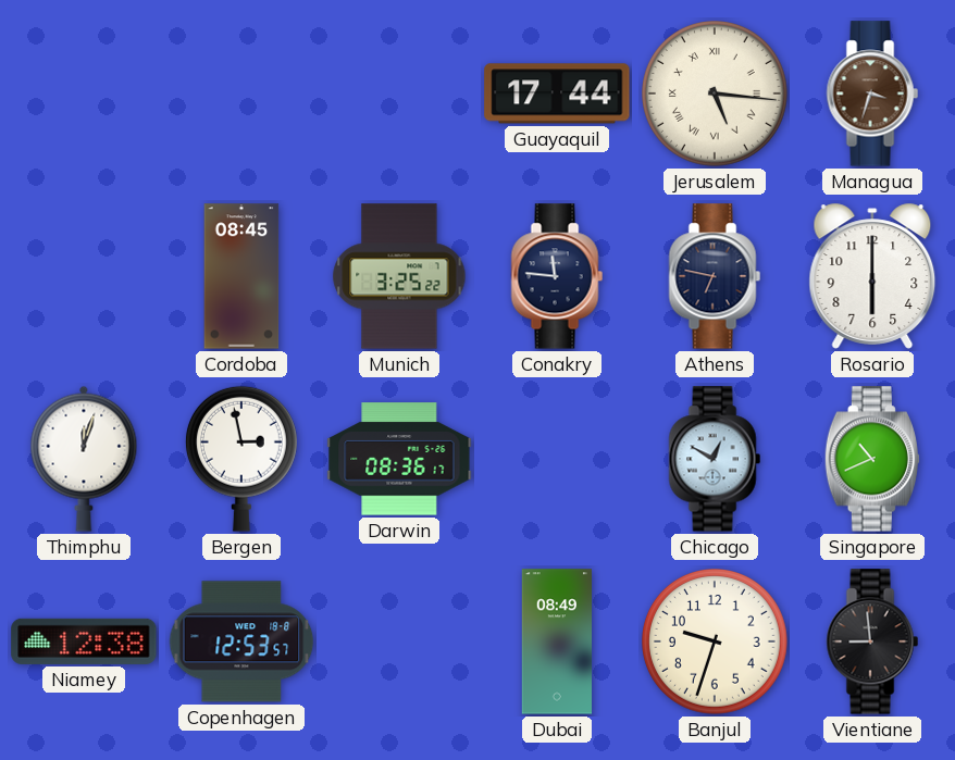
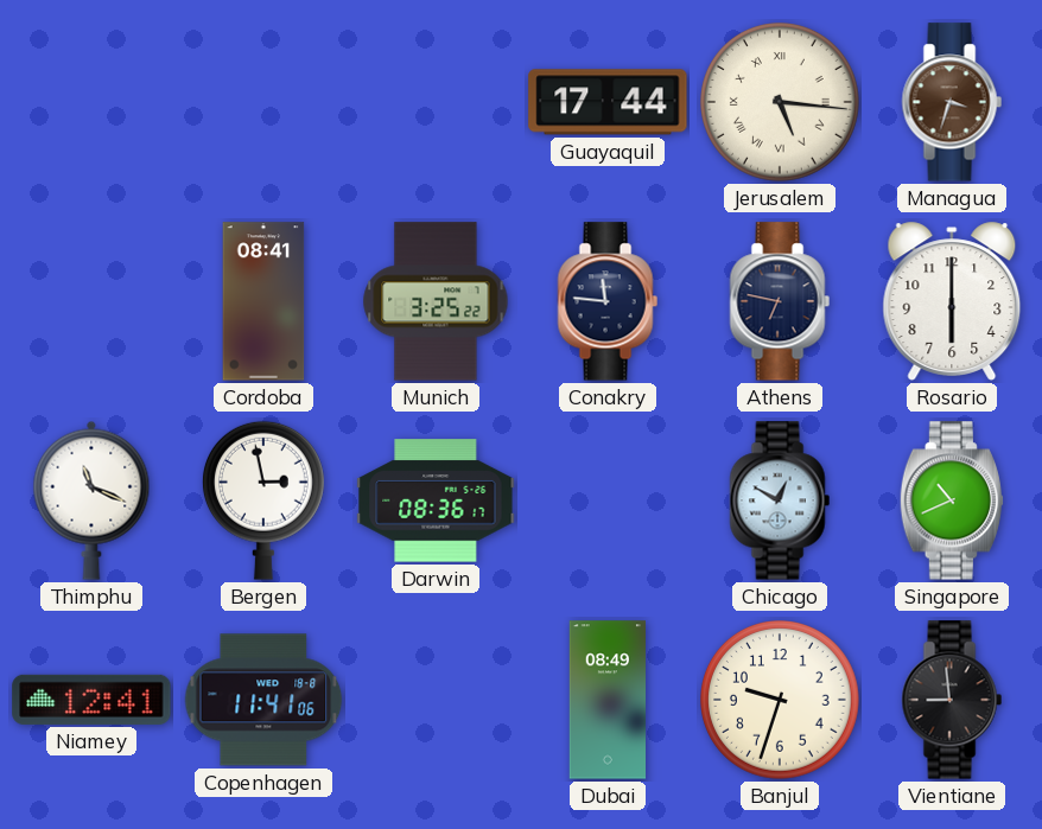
Cordoba: 08:45 -> 08:41 (263, 301)
Thimphu: 12:03 -> 11:19 (91, 500)
Niamey: 12:38 -> 12:41 (91, 700)
Copenhagen: 12:53 -> 11:41 (263, 700)
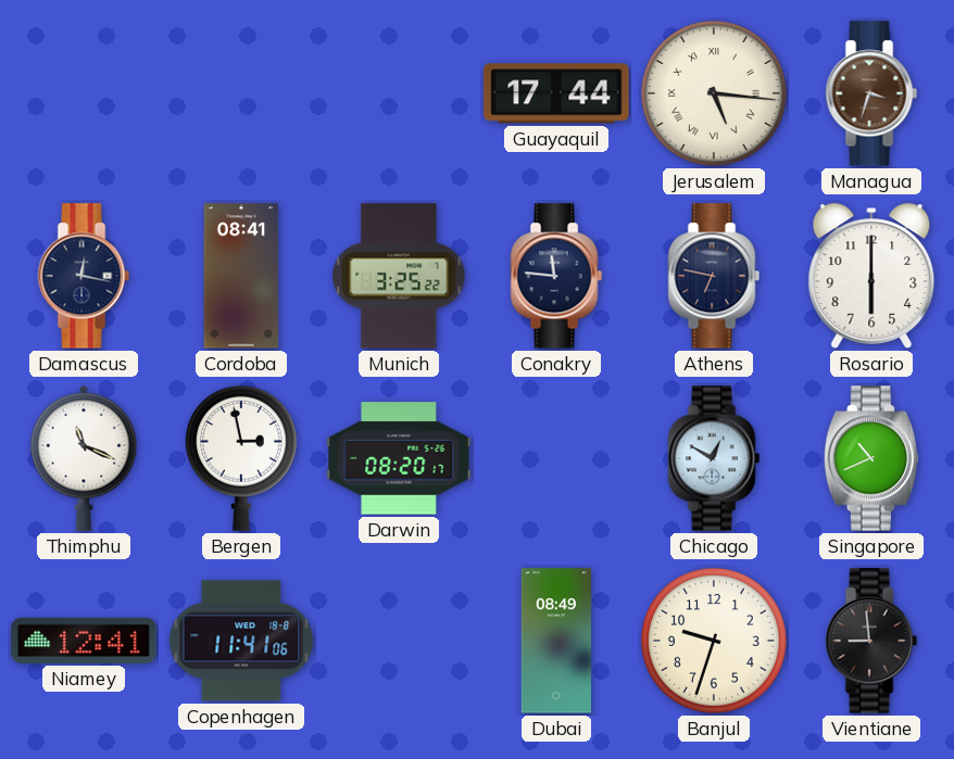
Damascus: none -> 12:17 (84, 276)
Darwin: 08:36 -> 08:20 (399, 458)
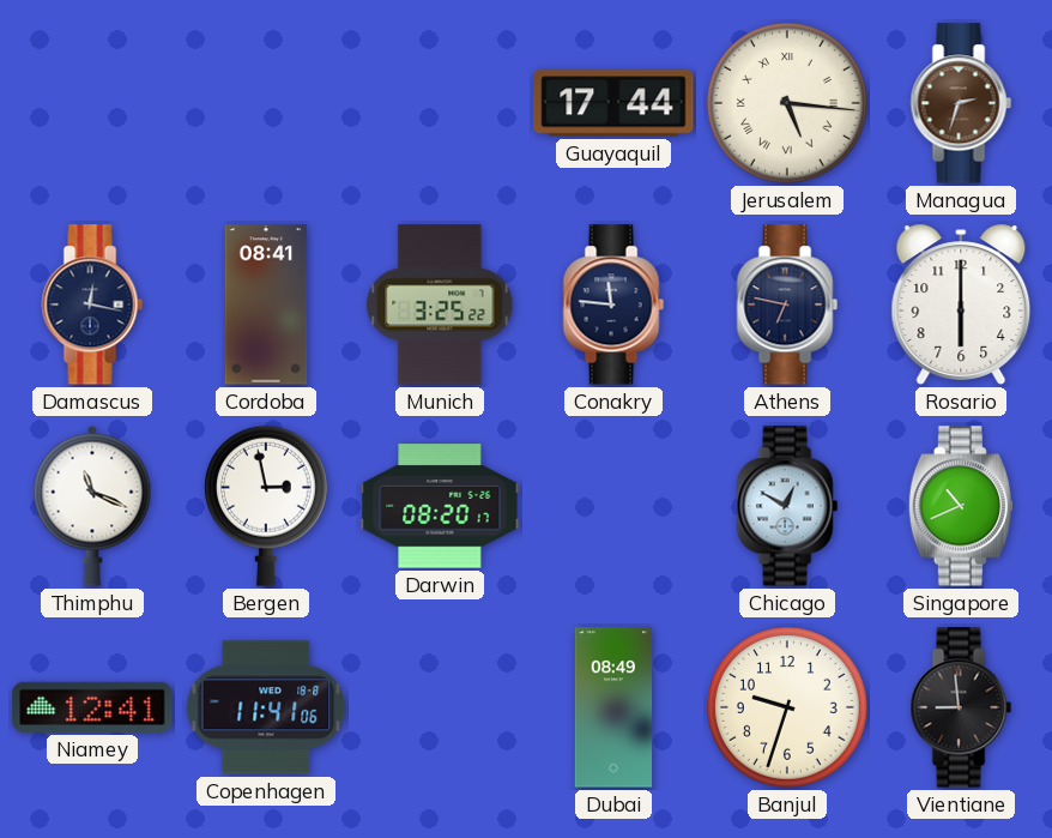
Managua: 3:33 -> 2:33 (961, 103)
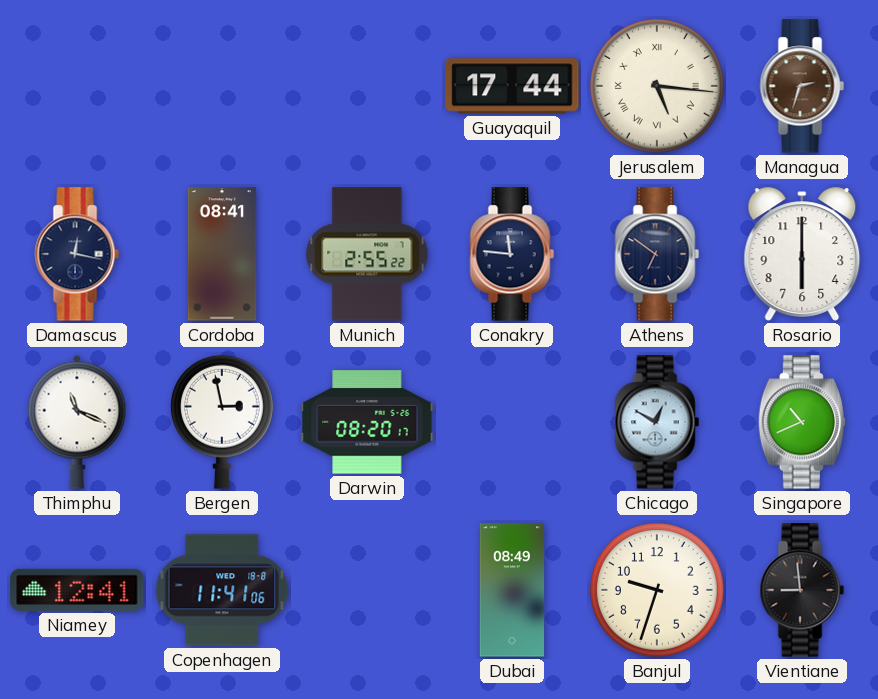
Munich: 3:25 -> 2:55 (367, 254)
Athens: 6:47 -> 6:51 (657, 254)
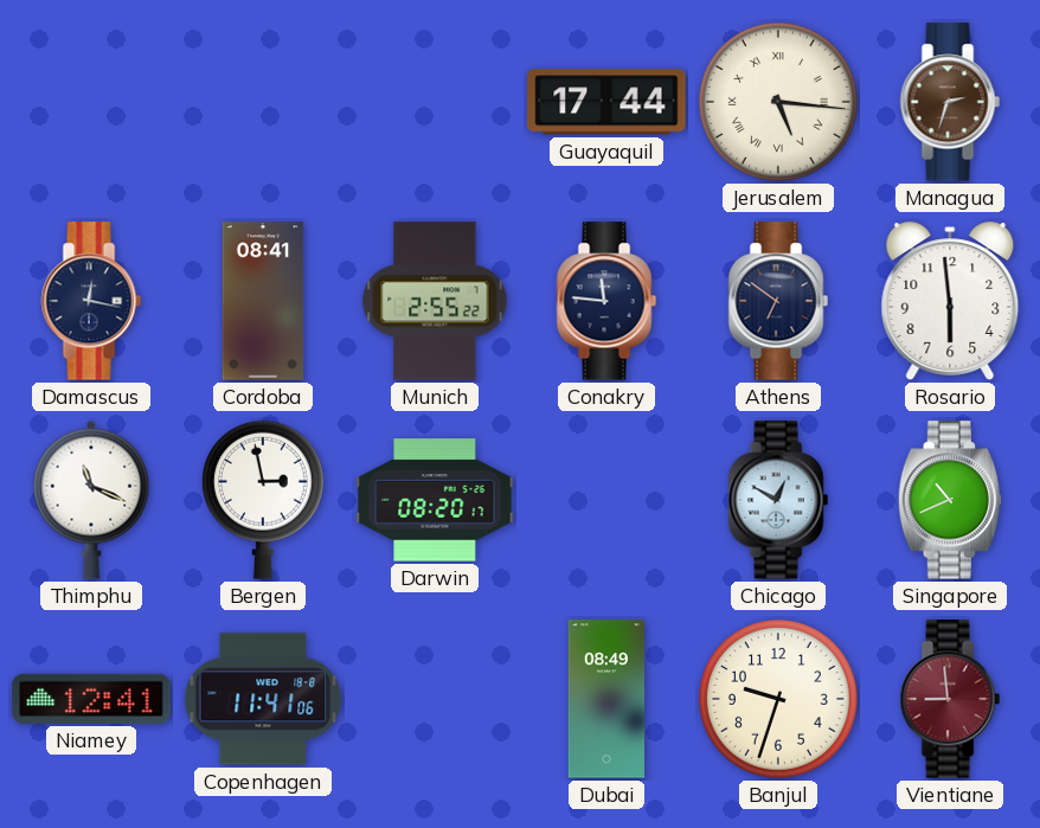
Rosario: 6:00 -> 5:59 (950, 301)
Vientiane dial: black -> burgundy (950, 699)
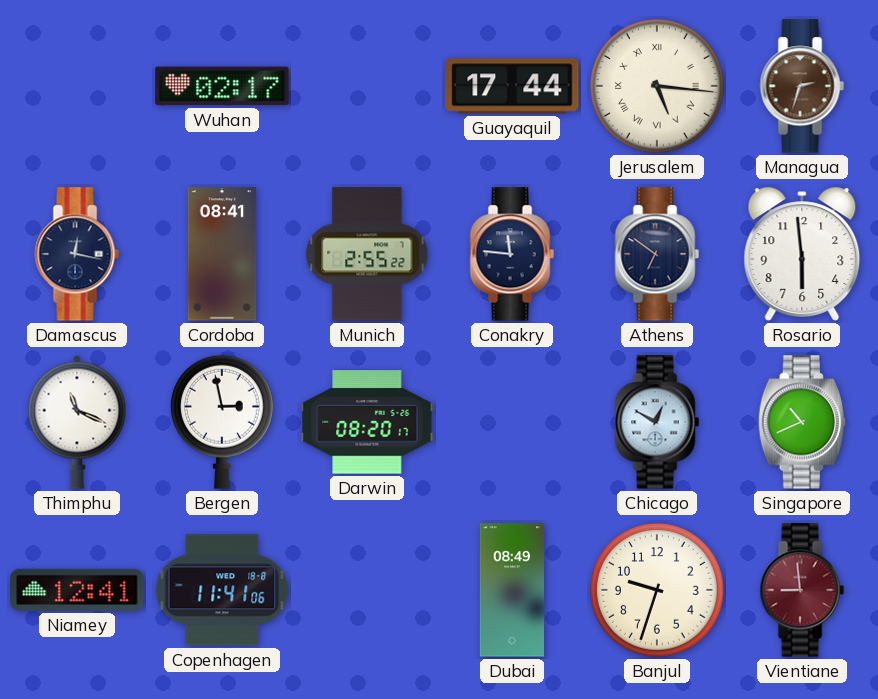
Wuhan: none -> 02:17 (222, 86)
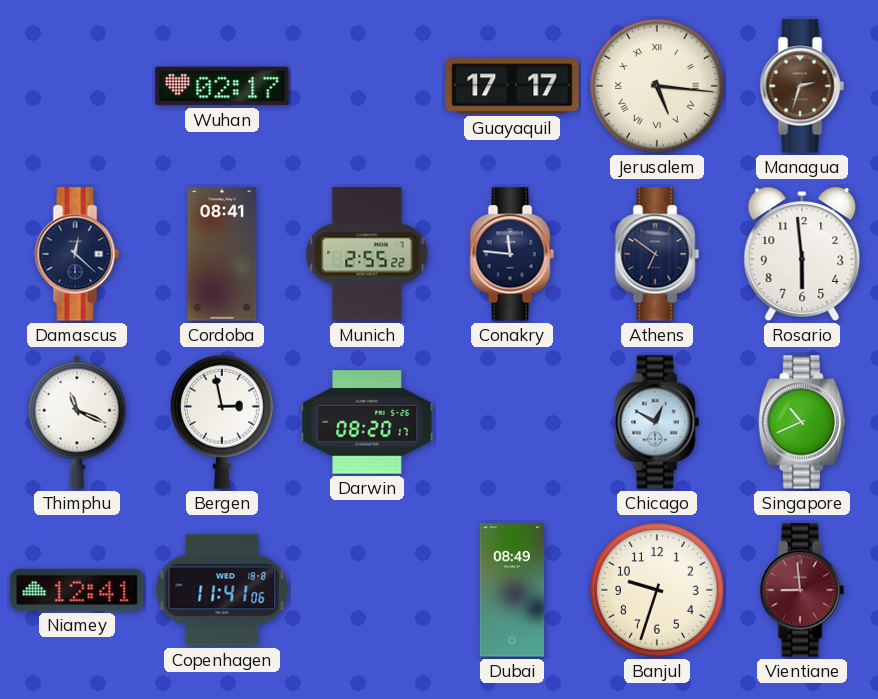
Guayaquil: 17:44 -> 17:17 (512, 86)
Damascus: 12:17 -> 12:22 (77, 254)
